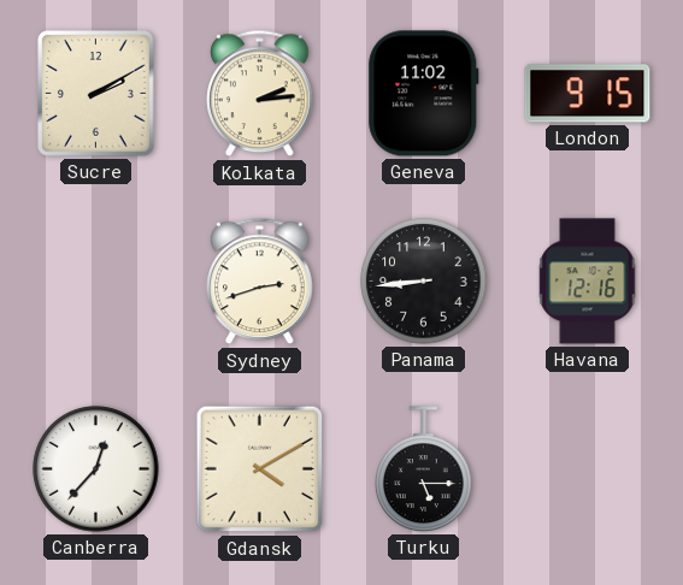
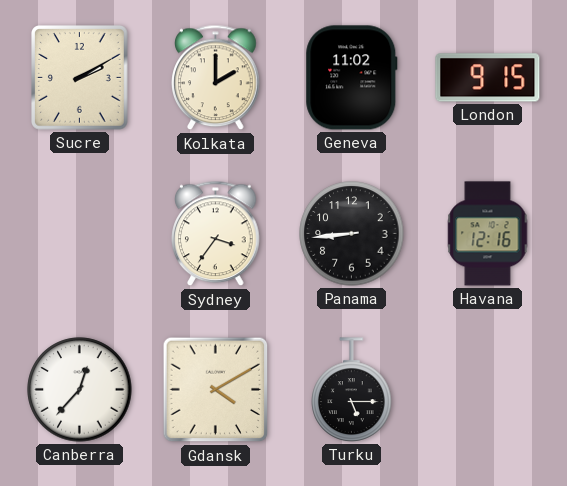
Kolkata: 2:14 -> 2:00 (216, 78)
Sydney: 2:42 -> 3:36 (216, 234)
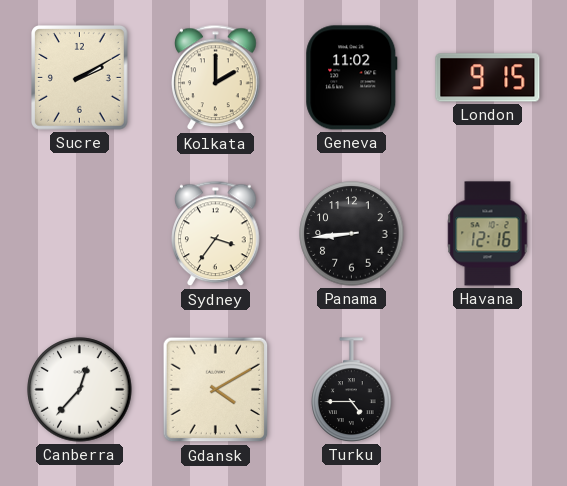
Turku: 5:15 -> 4:45 (352, 390)
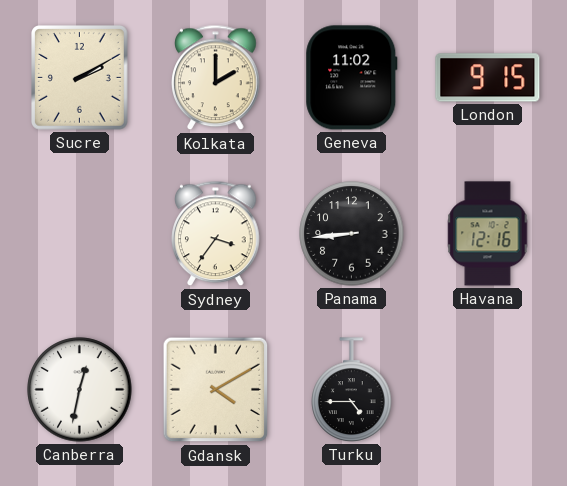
Canberra: 12:37 -> 12:32 (80, 390)
